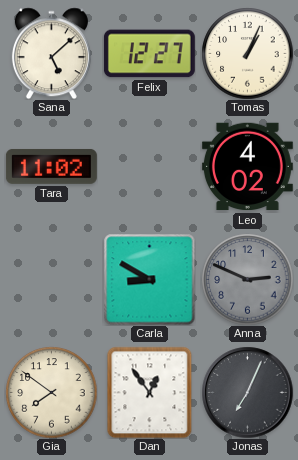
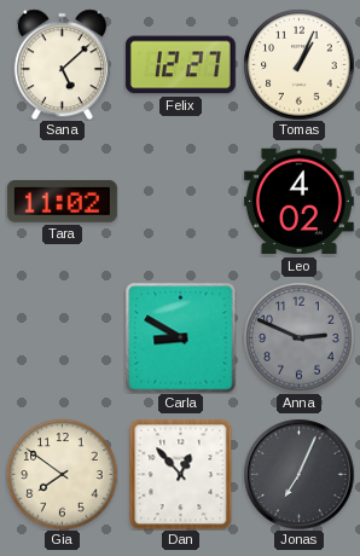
Dan: 12:54 -> 12:53 (181, 474)
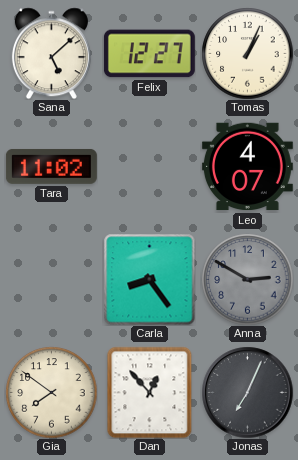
Leo: 4:02 -> 4:07 (247, 167)
Carla: 8:50 -> 8:24 (149, 279)
Anna: 2:49 -> 2:50 (247, 279)
